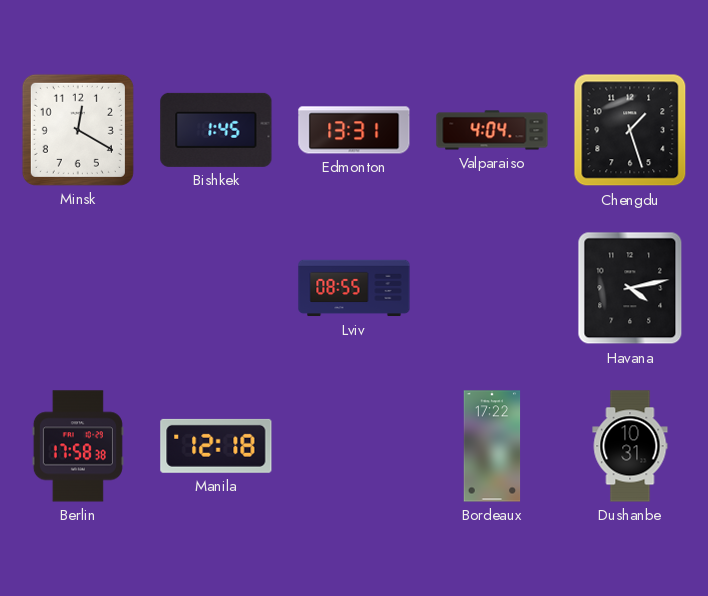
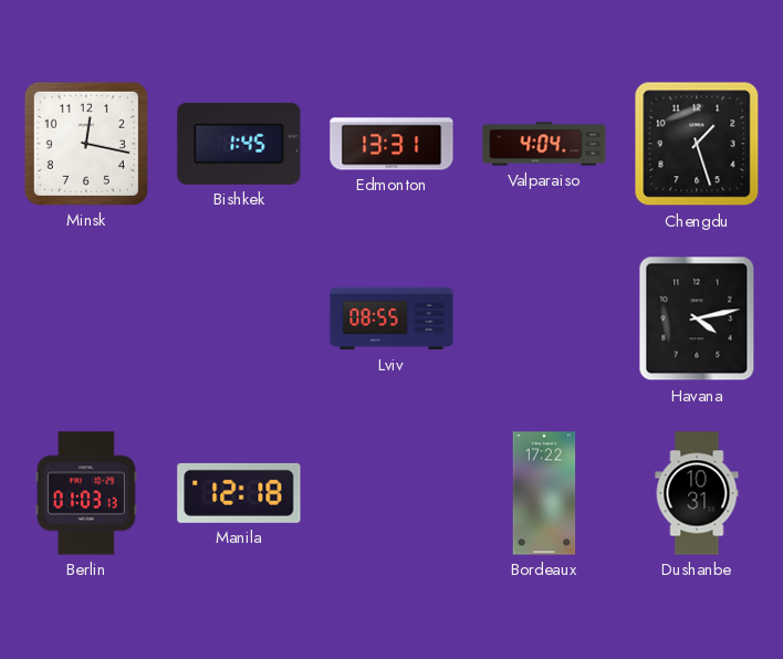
Minsk: 12:20 -> 12:17 (86, 144)
Berlin: 17:58 -> 01:03 (86, 493)
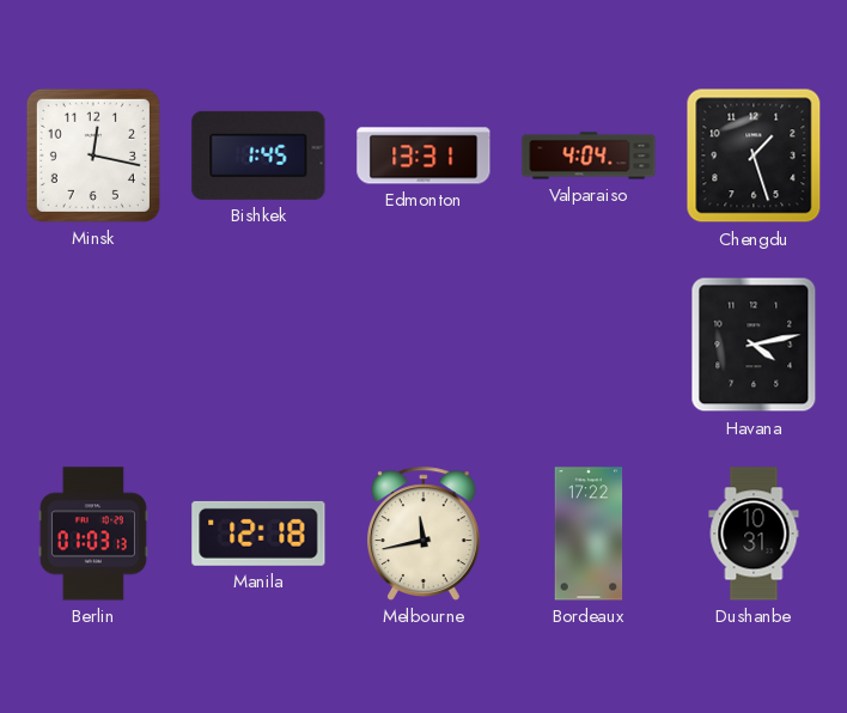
Lviv: 08:55 -> none (391, 318)
Melbourne: none -> 11:43 (423, 534)
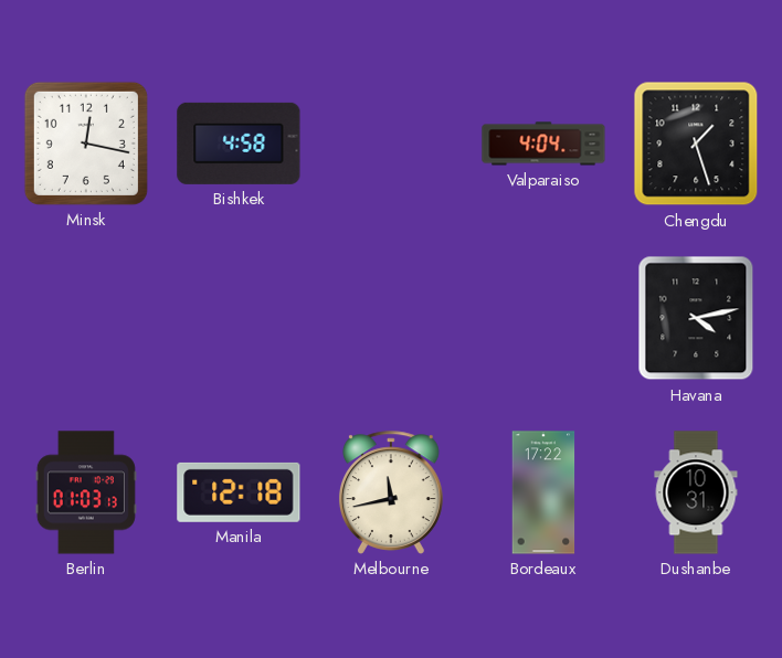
Bishkek: 1:45 -> 4:58 (239, 144)
Edmonton: 13:31 -> none (423, 156)
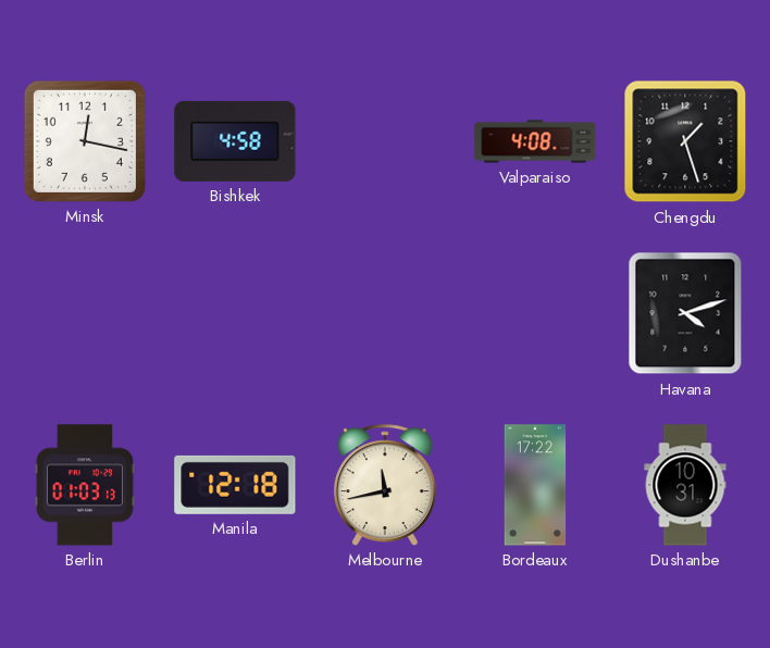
Valparaiso: 4:04 -> 4:08 (535, 141)
Havana: 4:13 -> 4:12 (685, 313)
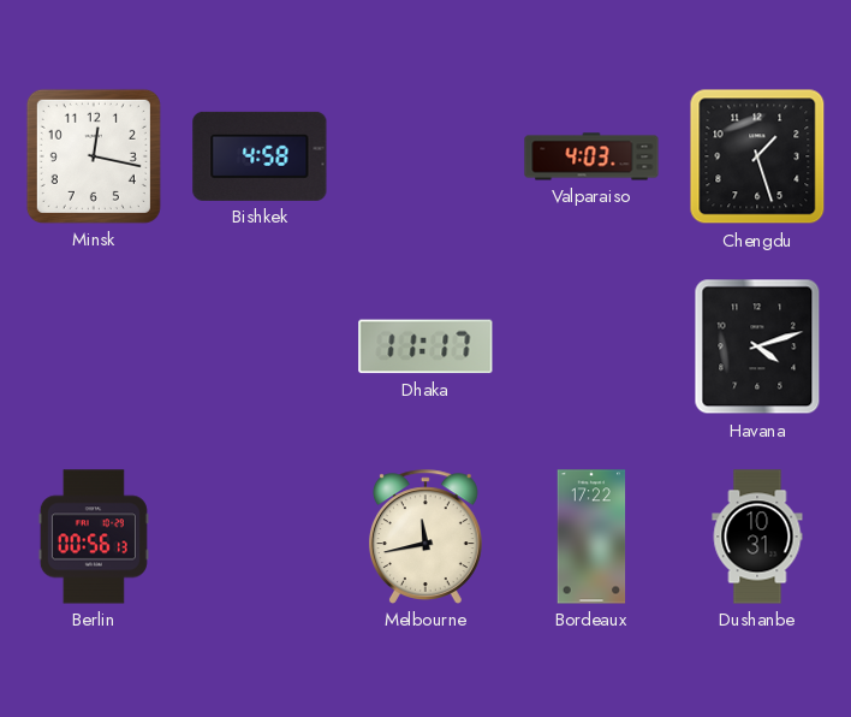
Valparaiso: 4:08 -> 4:03 (591, 156)
Dhaka: none -> 11:17 (425, 346)
Berlin: 01:03 -> 00:56 (94, 537)
Manila: 12:18 -> none (235, 485)
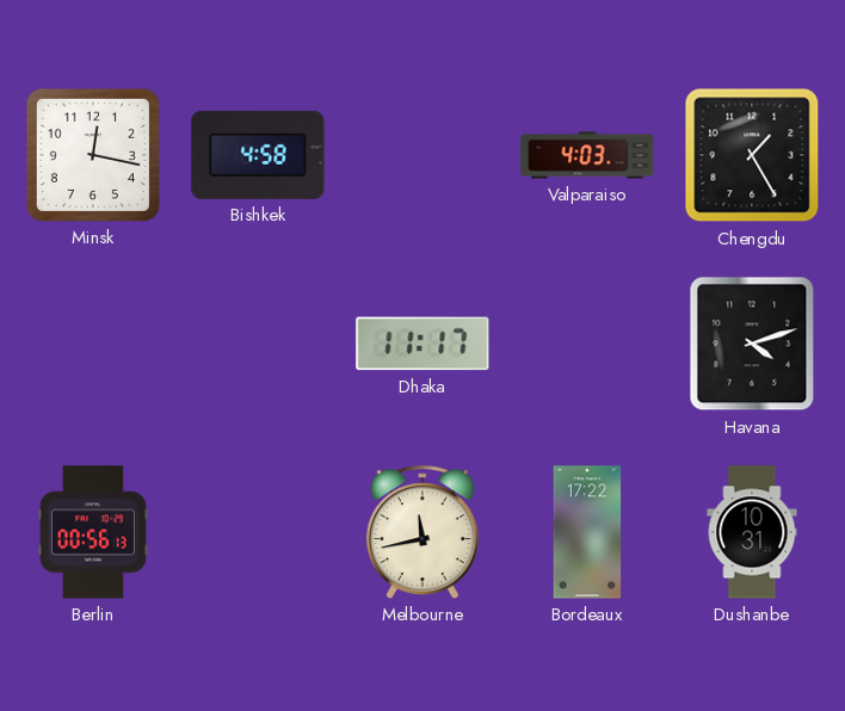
Chengdu: 1:27 -> 1:25 (752, 155)
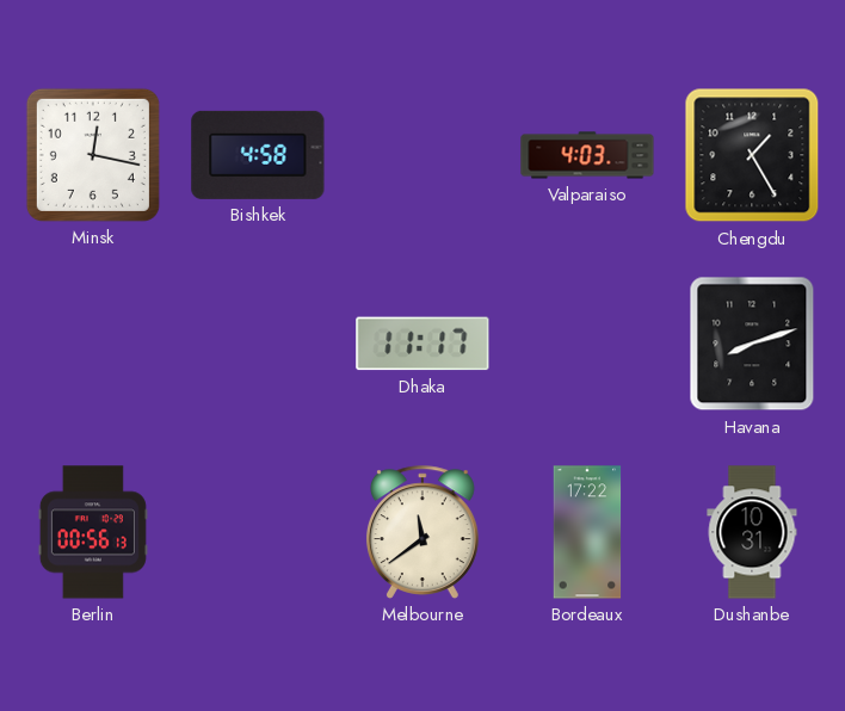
Havana: 4:12 -> 8:12 (752, 344)
Melbourne: 11:43 -> 11:39 (422, 532)
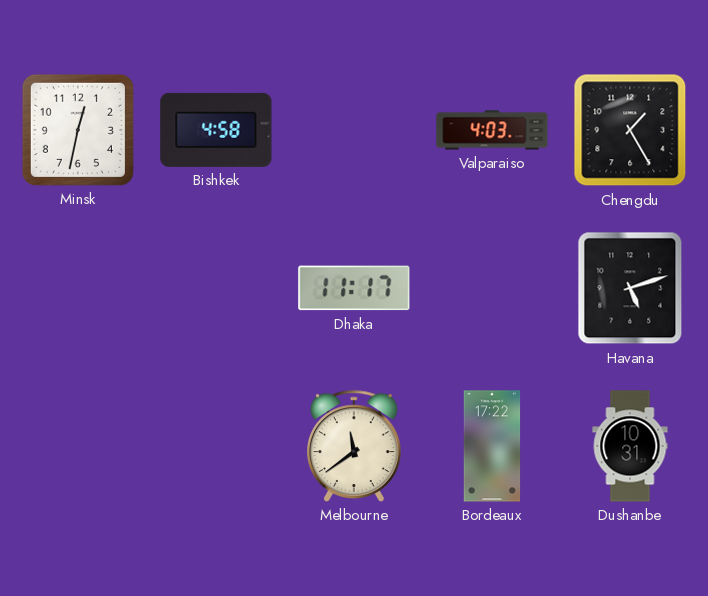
Minsk: 12:17 -> 12:32 (78, 130)
Havana: 8:12 -> 5:12 (630, 288)
Berlin: 00:56 -> none (93, 532)
